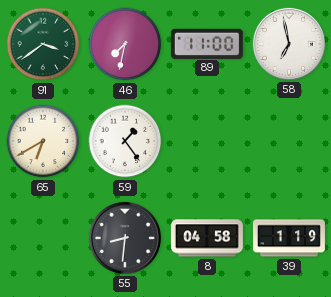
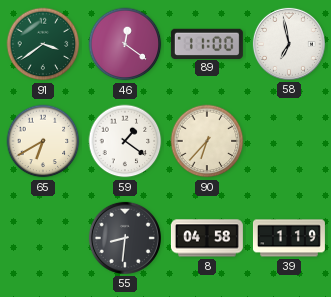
46: 7:32 -> 12:21 (125, 44)
59: 1:24 -> 1:21 (125, 141)
90: none -> 6:37 (207, 141)
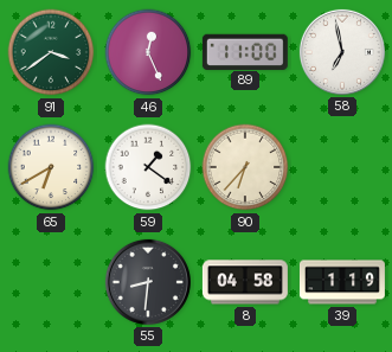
46: 12:21 -> 12:26 (148, 52)
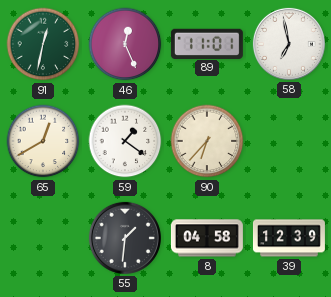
91: 3:39 -> 12:32 (43, 44)
89: 11:00 -> 11:01 (207, 43)
65: 6:40 -> 12:40 (43, 141)
55: 8:31 -> 1:31 (125, 238)
39: 1:19 -> 12:39 (289, 238)
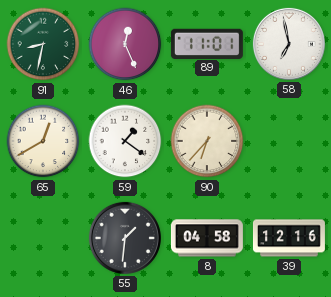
91: 12:32 -> 8:32 (43, 44)
39: 12:39 -> 12:16 (289, 238)
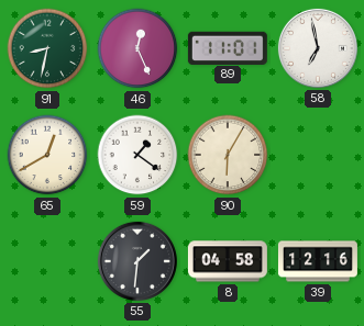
90: 6:37 -> 6:05 (228, 155)
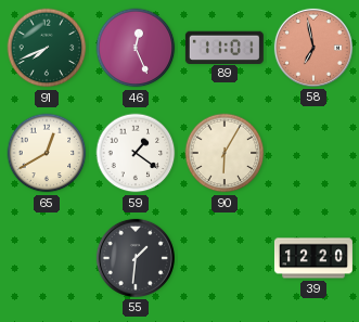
91: 8:32 -> 7:41 (47, 48)
58 dial: white -> salmon (313, 48)
8: 04:58 -> none (228, 261)
39: 12:16 -> 12:20 (313, 258)
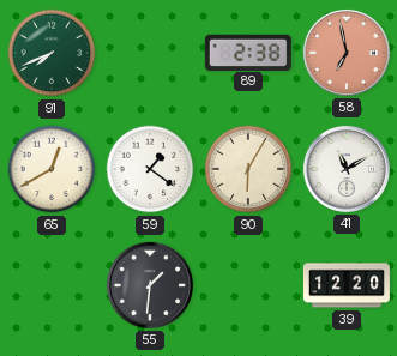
46: 12:26 -> none (136, 48)
89: 11:01 -> 2:38 (248, 52)
41: none -> 11:10 (347, 169)
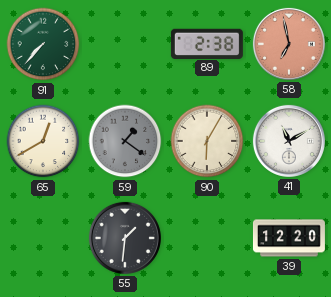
91: 7:41 -> 7:37 (43, 44)
59 dial: white -> grey (125, 141)
